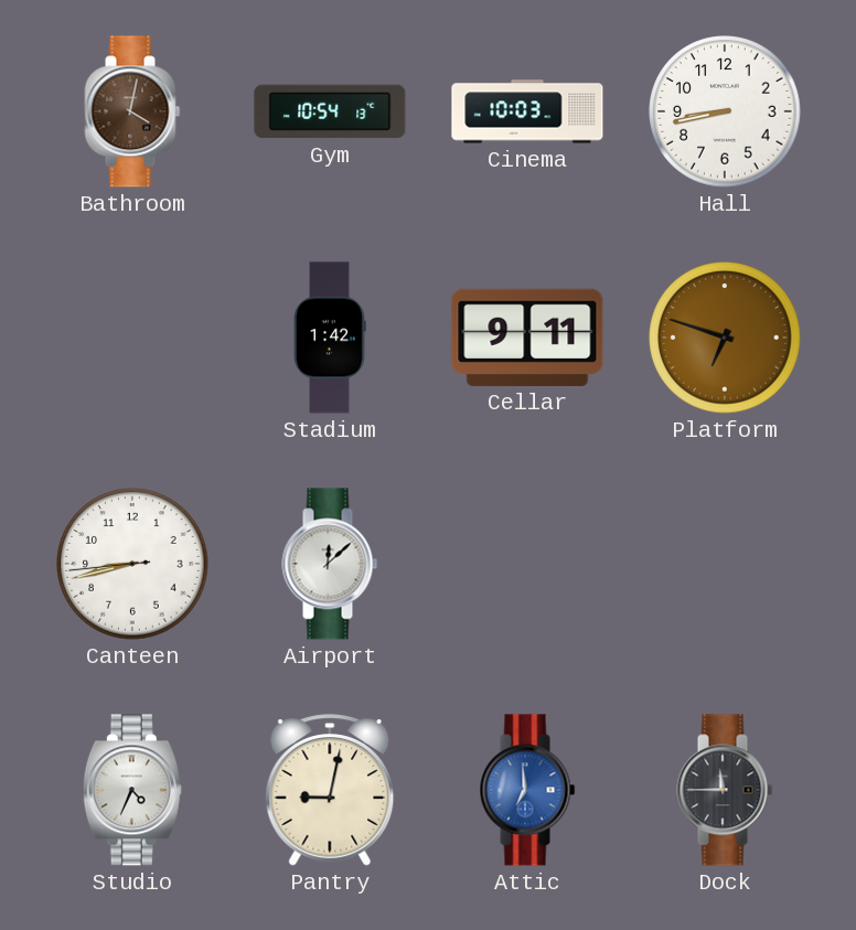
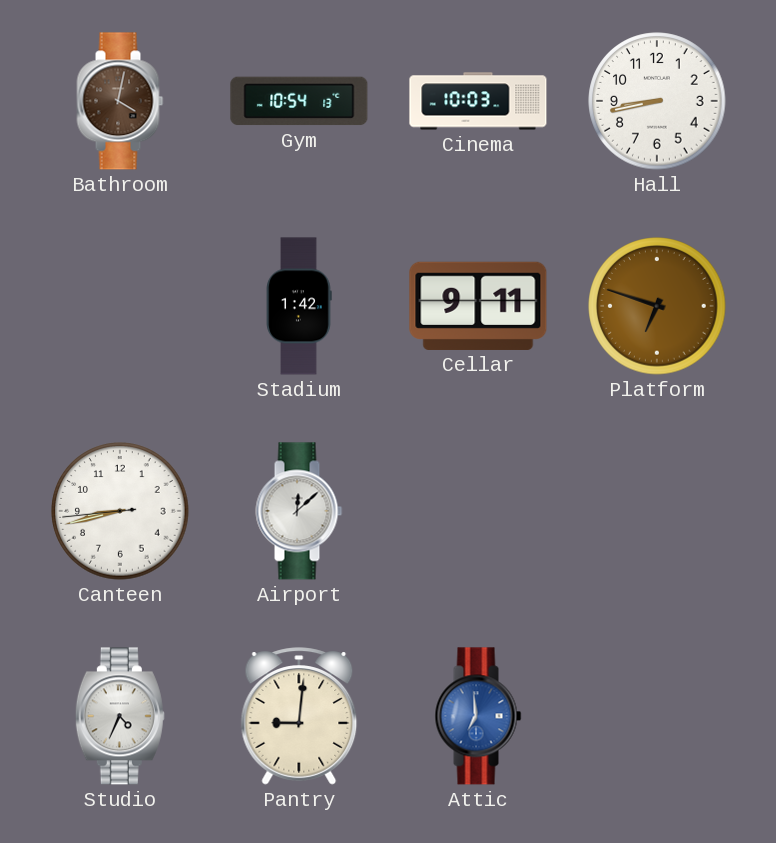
Pantry: 9:02 -> 9:01 (299, 716)
Dock: 11:45 -> none (725, 790)
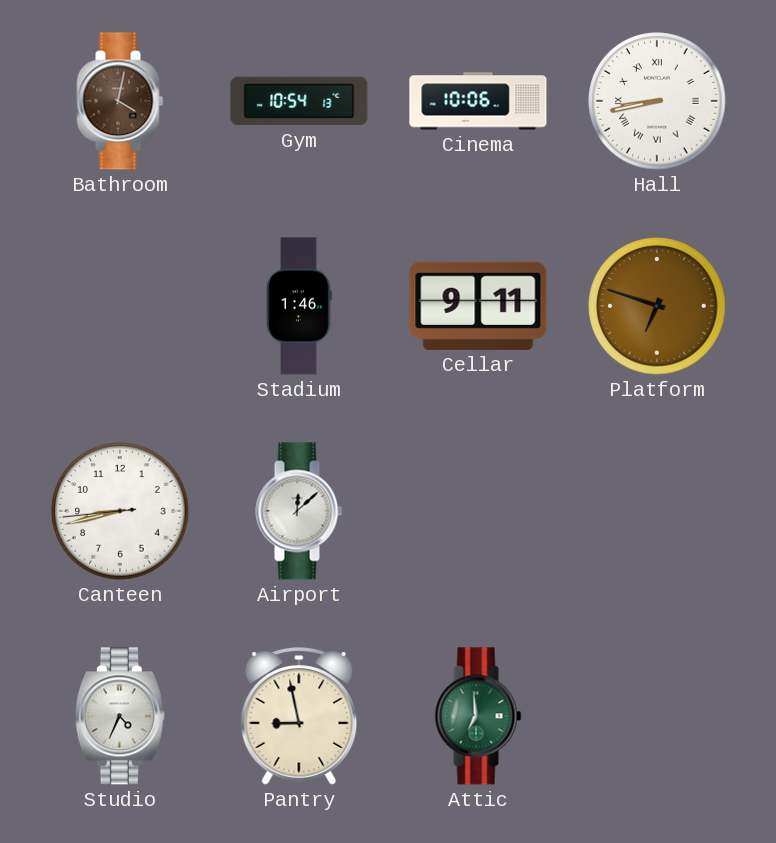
Cinema: 10:03 -> 10:06 (478, 101)
Hall numerals: Arabic -> Roman (657, 101)
Stadium: 1:42 -> 1:46 (299, 306)
Pantry: 9:01 -> 8:58 (299, 716)
Attic dial: blue -> green (478, 716)
